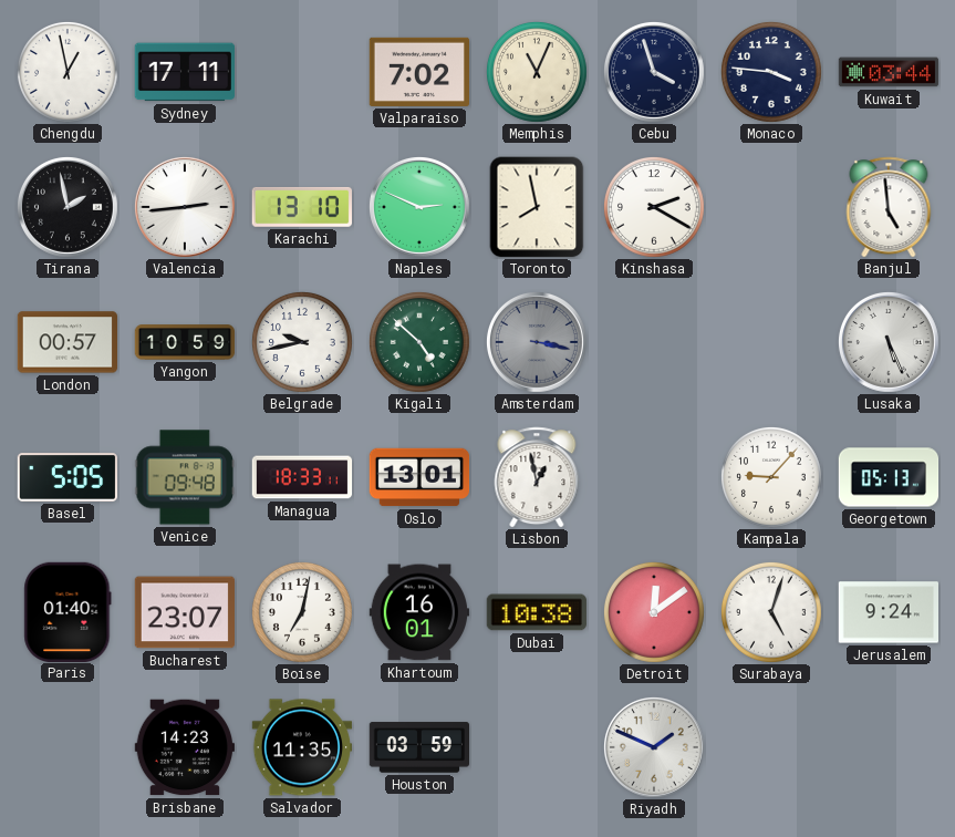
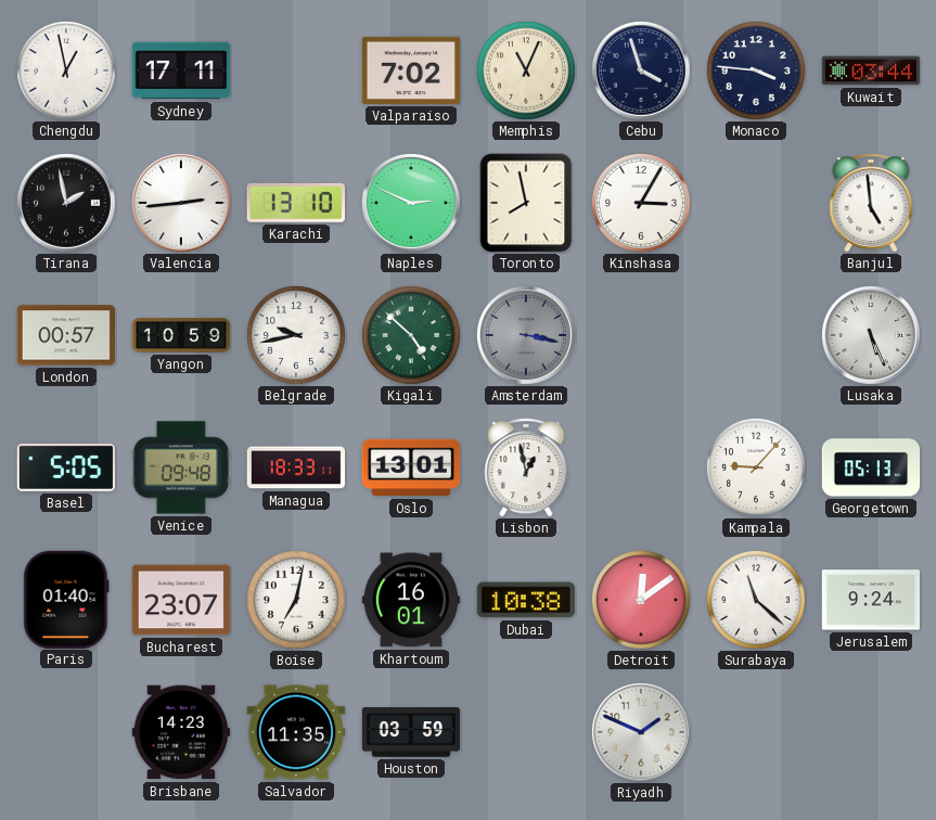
Kinshasa: 2:20 -> 3:05 (641, 203)
Surabaya: 5:03 -> 11:22 (756, 600)
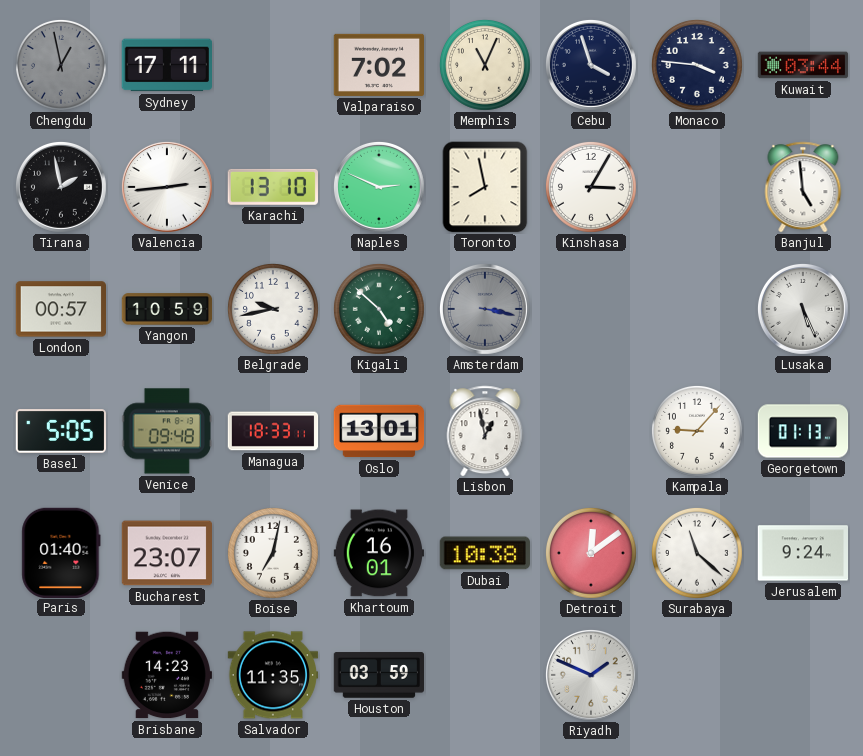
Chengdu dial: white -> grey (61, 65)
Georgetown: 05:13 -> 01:13 (803, 431)
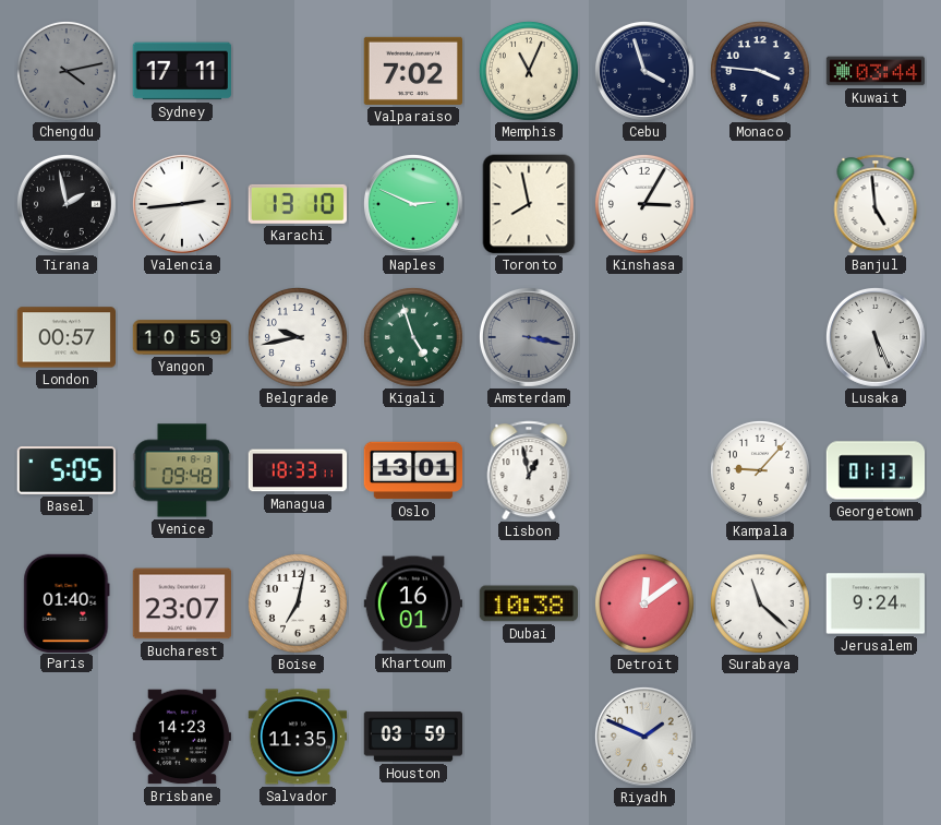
Chengdu: 12:58 -> 4:13 (67, 71)
Kigali: 4:52 -> 4:57 (413, 337)
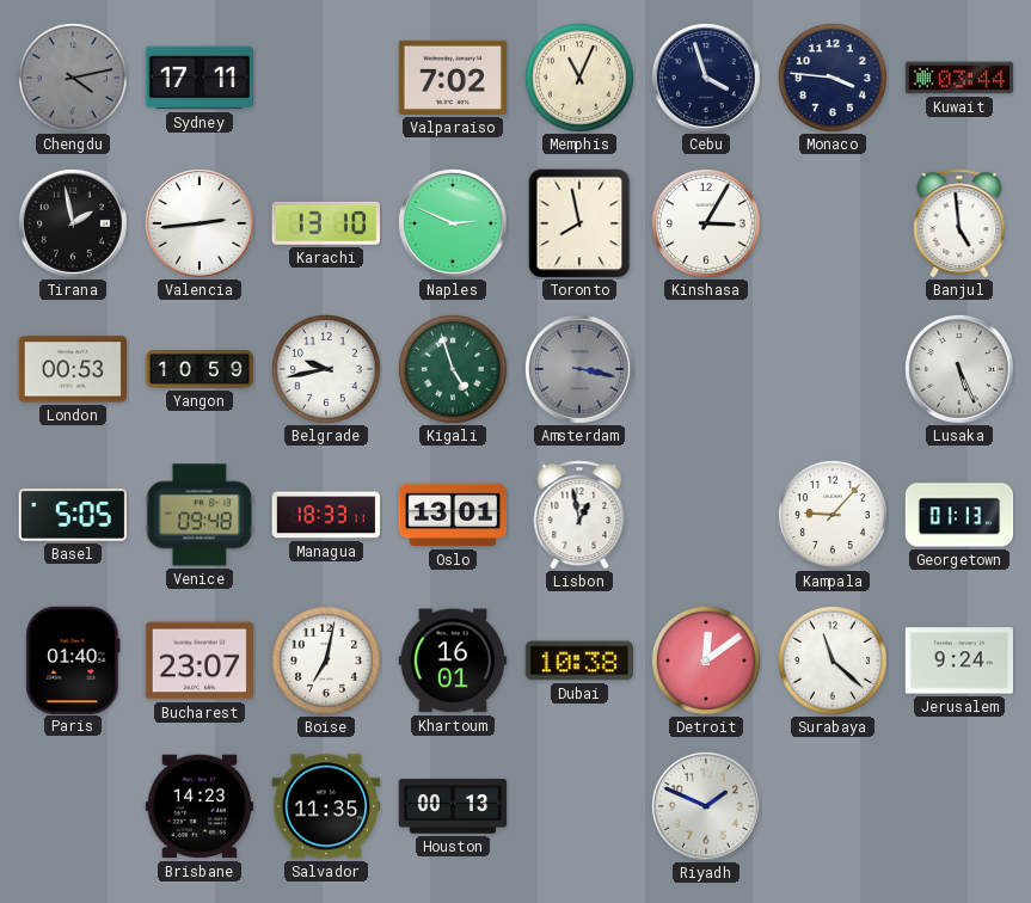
London: 00:57 -> 00:53 (72, 369)
Houston: 03:59 -> 00:13 (452, 806)
